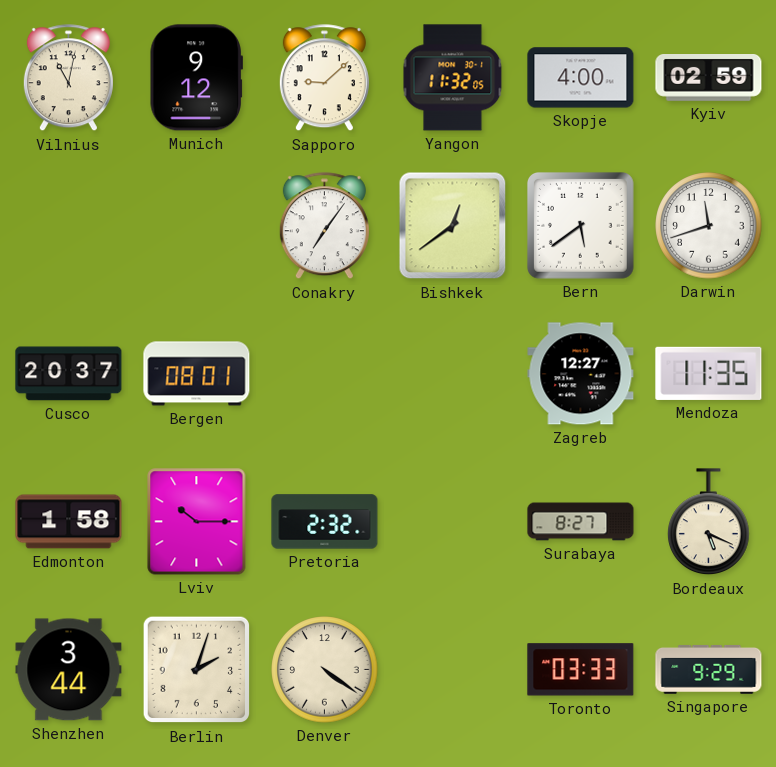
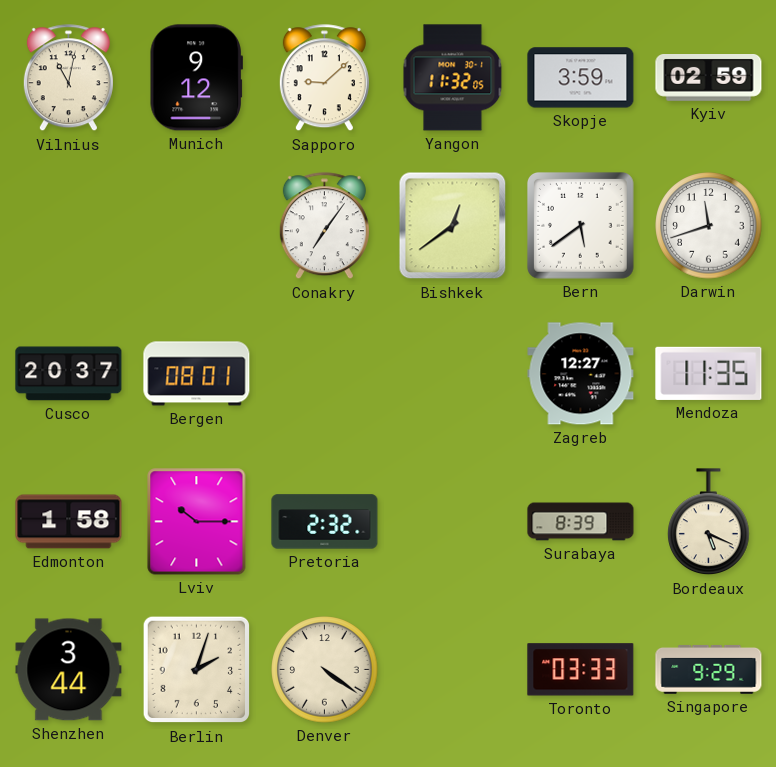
Skopje: 4:00 -> 3:59 (581, 78)
Surabaya: 8:27 -> 8:39 (581, 522)
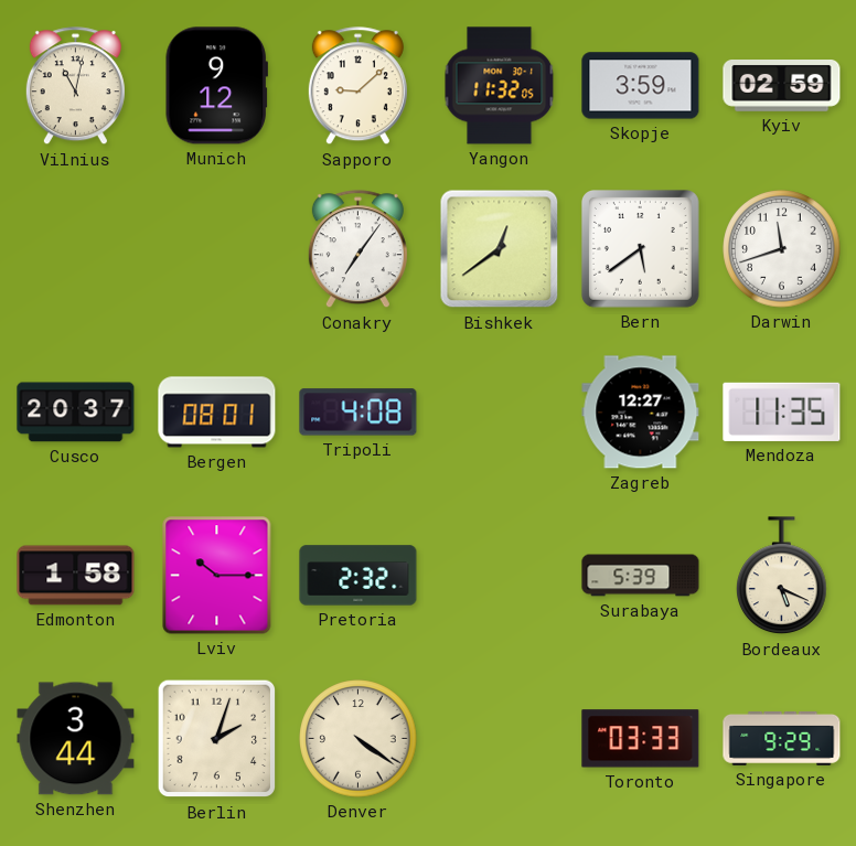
Tripoli: none -> 4:08 (359, 413)
Surabaya: 8:39 -> 5:39 (641, 576)
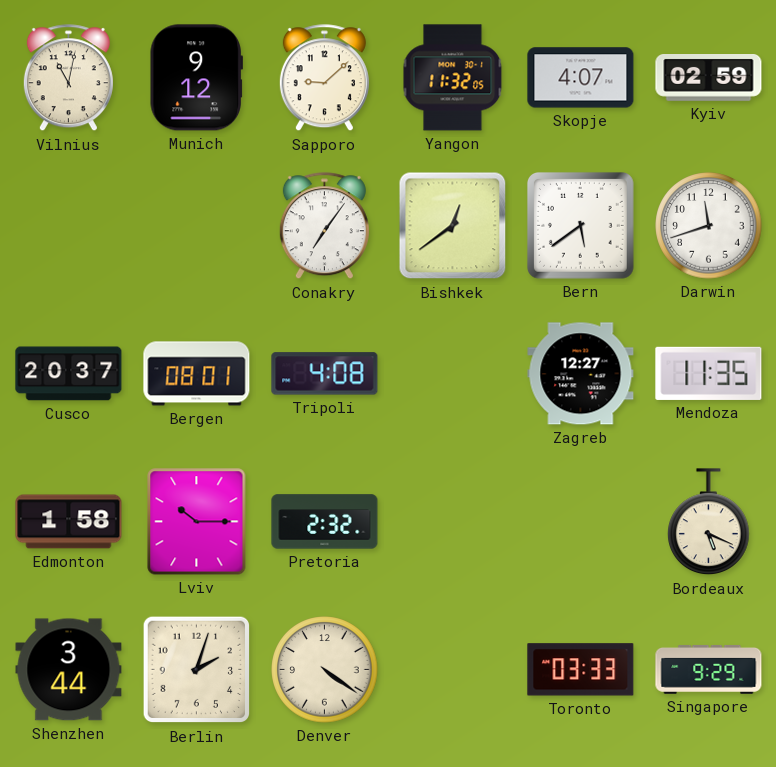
Skopje: 3:59 -> 4:07 (581, 78)
Surabaya: 5:39 -> none (641, 576)
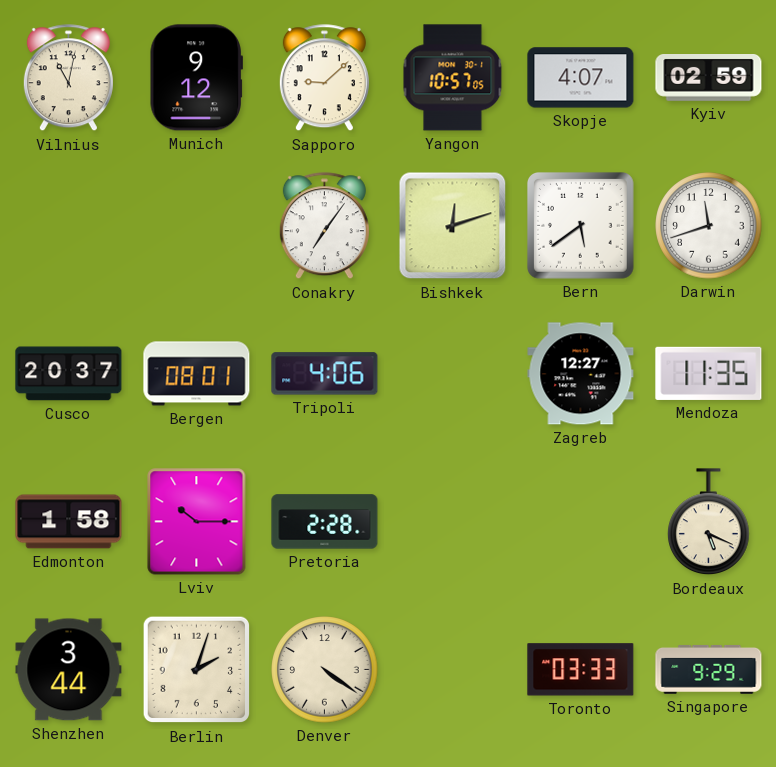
Yangon: 11:32 -> 10:57 (453, 78)
Bishkek: 12:39 -> 12:12 (453, 226)
Tripoli: 4:08 -> 4:06 (325, 374)
Pretoria: 2:32 -> 2:28 (325, 522)
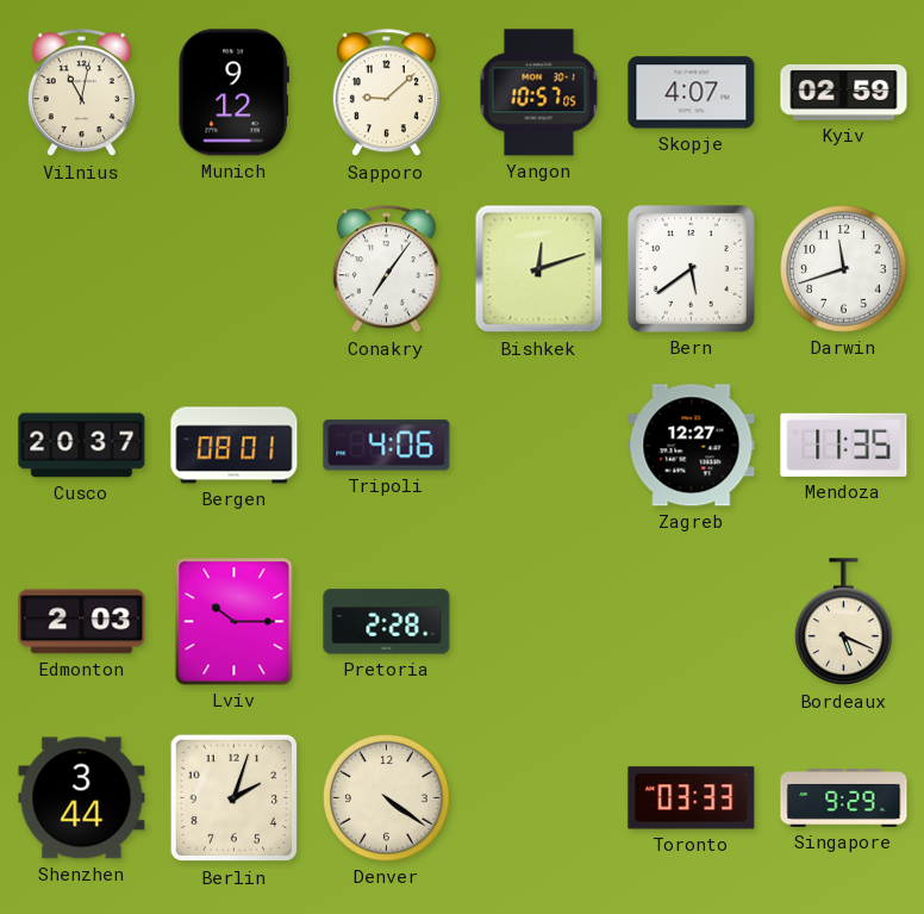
Edmonton: 1:58 -> 2:03 (82, 622)
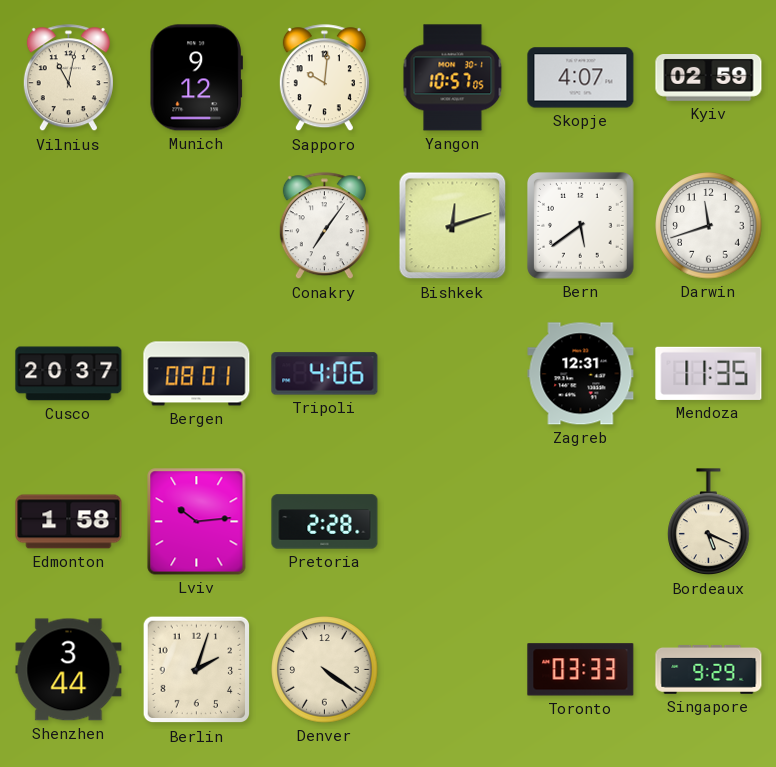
Sapporo: 9:08 -> 10:01 (324, 78)
Zagreb: 12:27 -> 12:31 (581, 374)
Edmonton: 2:03 -> 1:58 (69, 522)
Lviv: 10:15 -> 10:14 (197, 522)
